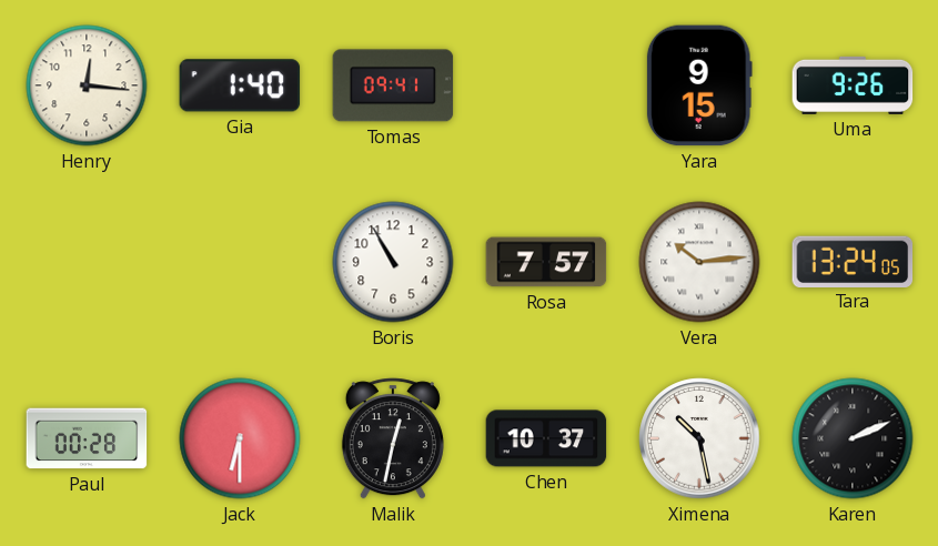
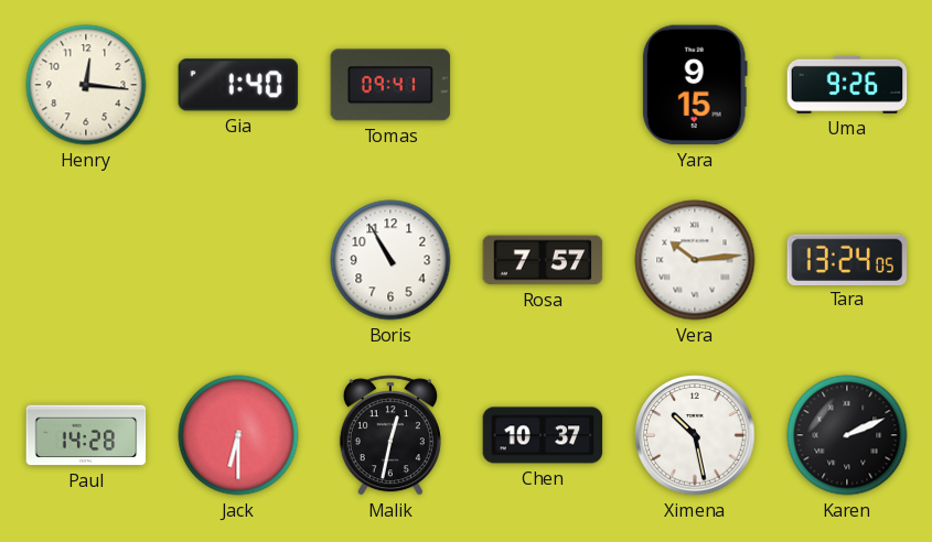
Paul: 00:28 -> 14:28 (86, 435)
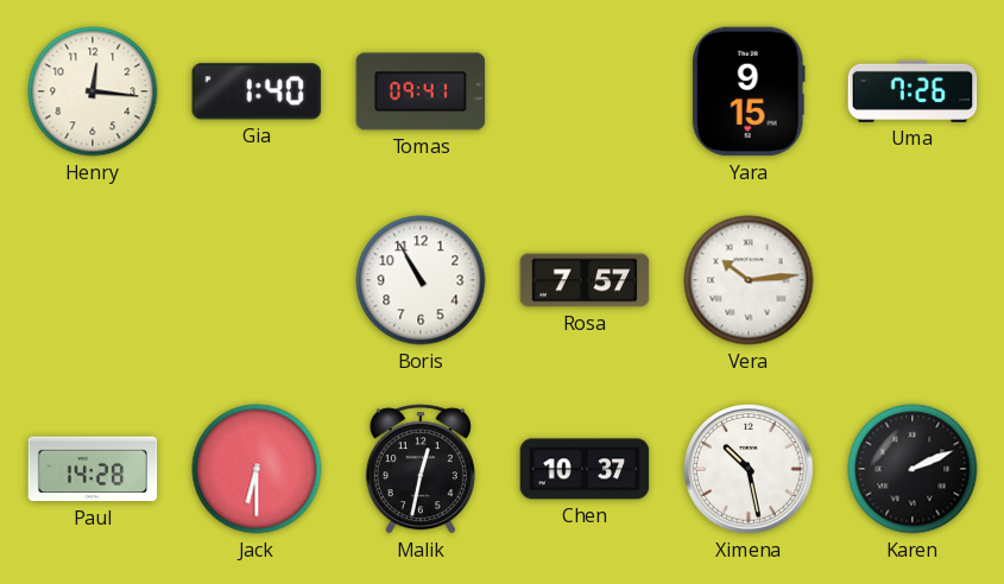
Uma: 9:26 -> 7:26 (913, 91)
Tara: 13:24 -> none (847, 259)
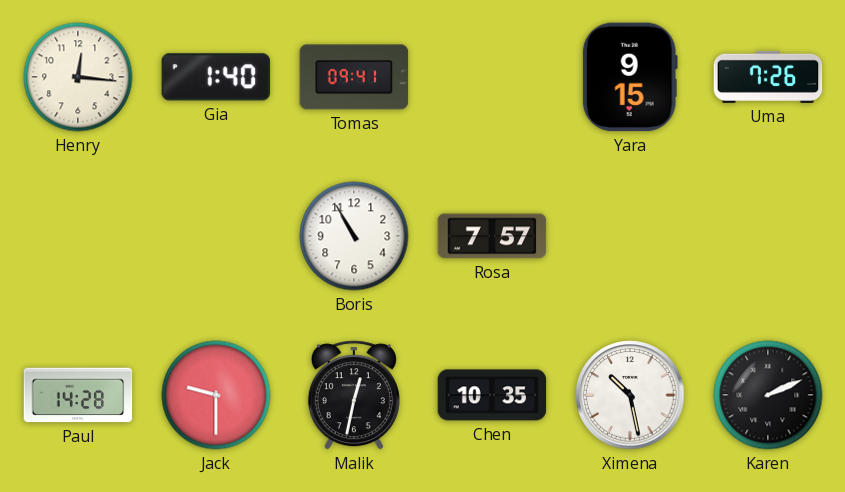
Vera: 10:14 -> none (749, 280)
Jack: 6:30 -> 9:30 (216, 395)
Chen: 10:37 -> 10:35 (492, 395)
